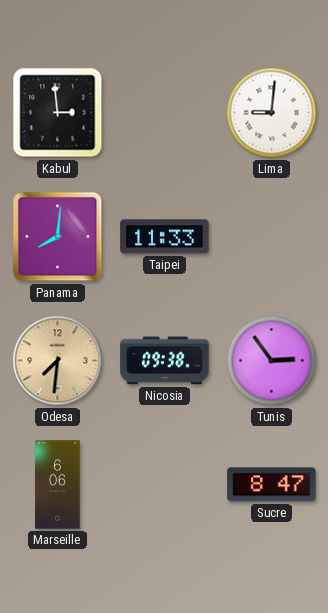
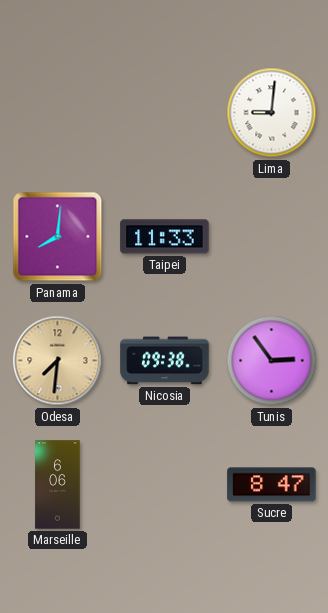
Kabul: 2:59 -> none (58, 113)
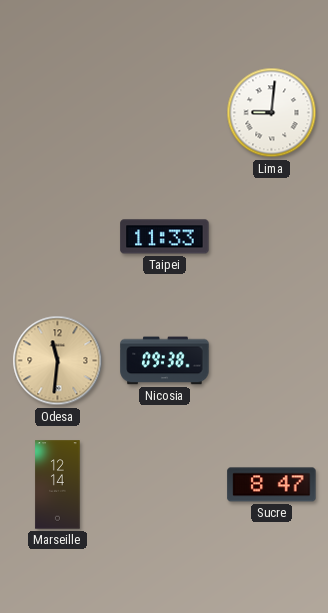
Panama: 8:01 -> none (58, 237)
Odesa: 7:31 -> 11:31 (58, 361)
Tunis: 2:54 -> none (272, 361)
Marseille: 6:06 -> 12:14 (58, 485)
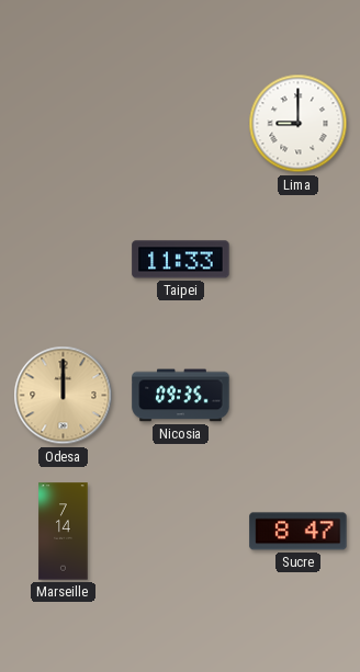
Lima: 9:01 -> 9:00 (299, 124)
Odesa: 11:31 -> 12:00 (64, 396)
Nicosia: 09:38 -> 09:35 (181, 396)
Marseille: 12:14 -> 7:14 (64, 532)
